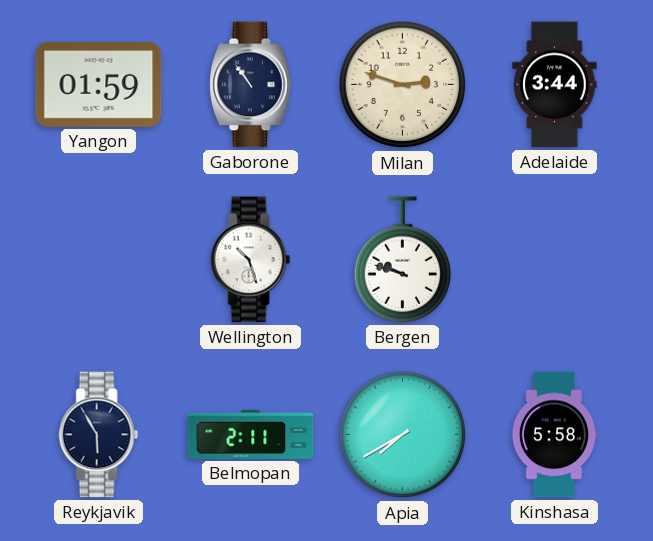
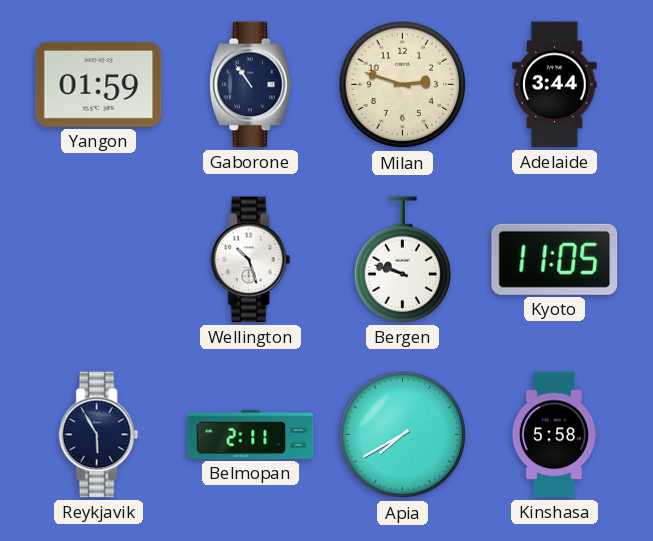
Kyoto: none -> 11:05 (555, 259)
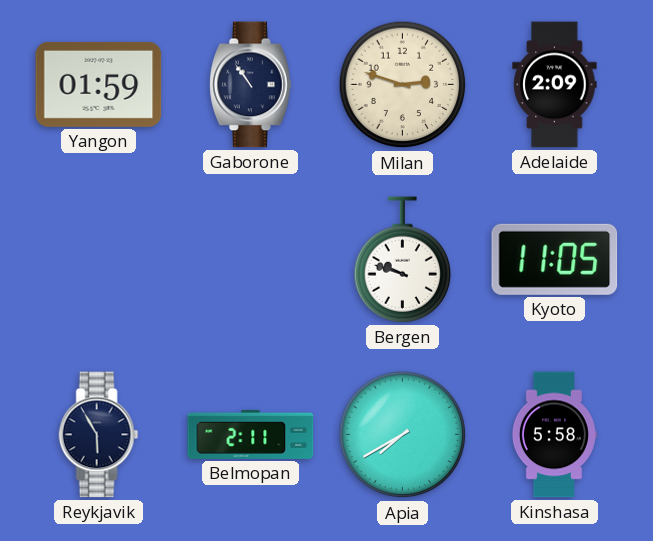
Adelaide: 3:44 -> 2:09 (555, 85)
Wellington: 10:27 -> none (251, 260)
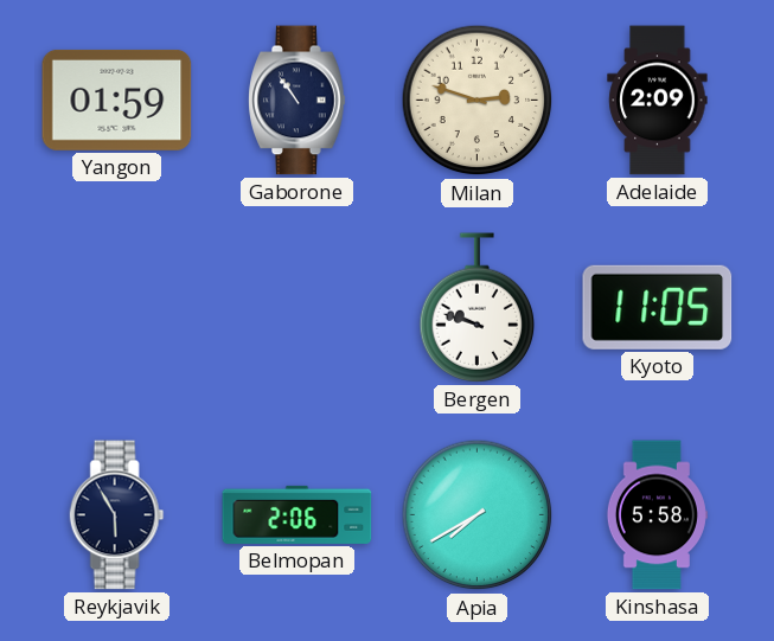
Belmopan: 2:11 -> 2:06 (298, 514)
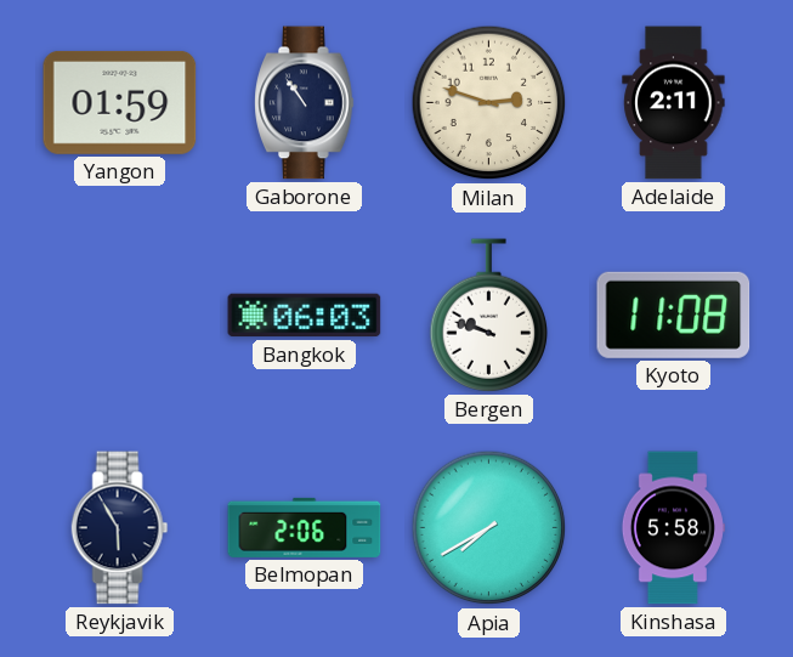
Adelaide: 2:09 -> 2:11 (674, 103)
Bangkok: none -> 06:03 (305, 316)
Kyoto: 11:05 -> 11:08 (674, 315)
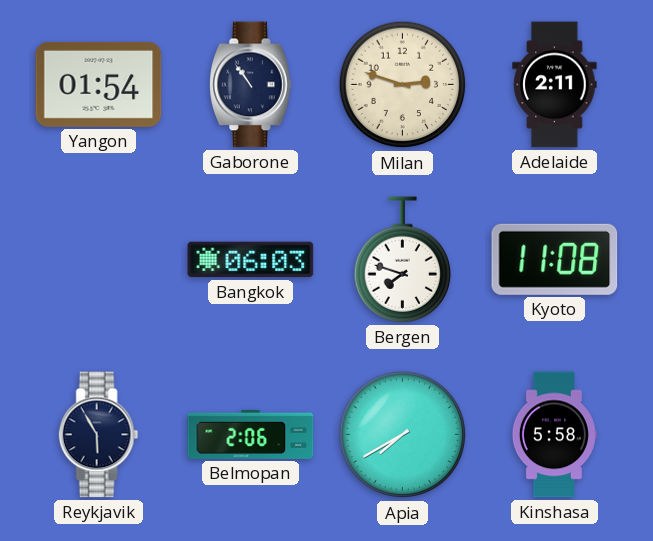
Yangon: 01:59 -> 01:54 (99, 84)
Bergen: 9:48 -> 7:48 (403, 260)
